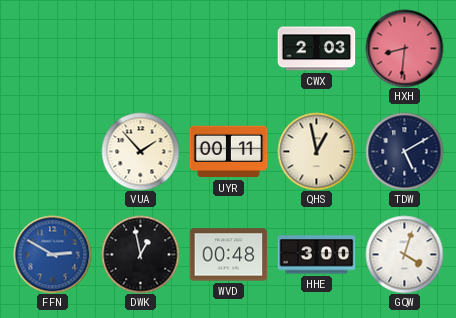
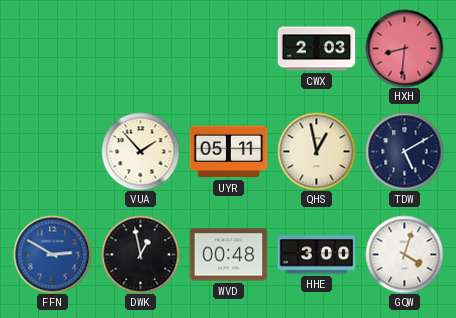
UYR: 00:11 -> 05:11 (228, 152)
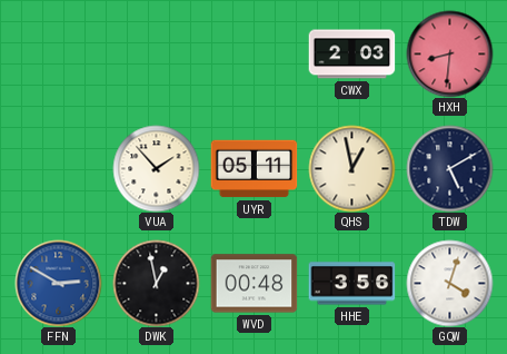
HHE: 3:00 -> 3:56 (351, 284)
